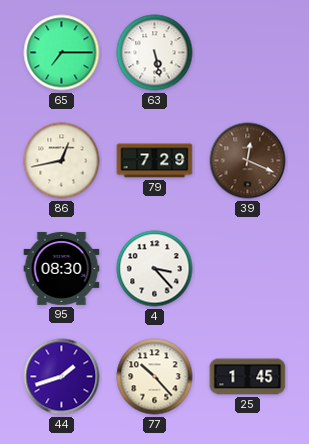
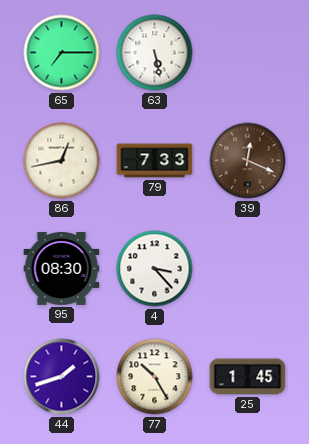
79: 7:29 -> 7:33 (155, 161)
77: 10:23 -> 10:25 (155, 377)
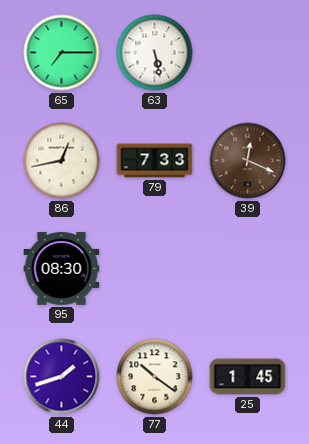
4: 3:23 -> none (155, 269)
77: 10:25 -> 10:21 (155, 377)
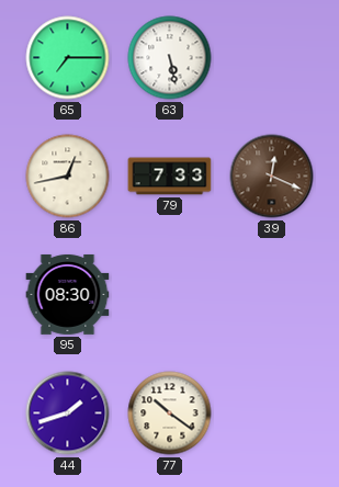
25: 1:45 -> none (248, 377)
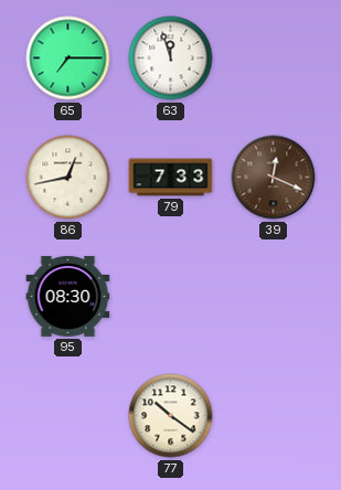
63: 5:28 -> 11:57 (171, 58)
44: 1:42 -> none (68, 414)
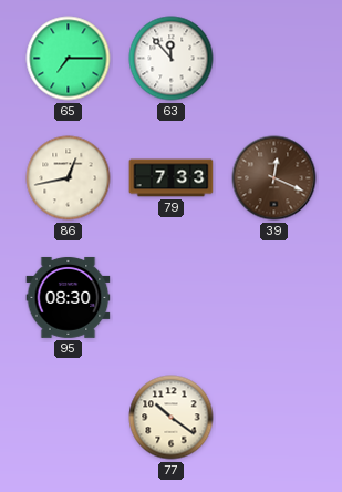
63: 11:57 -> 11:53 (172, 59)
